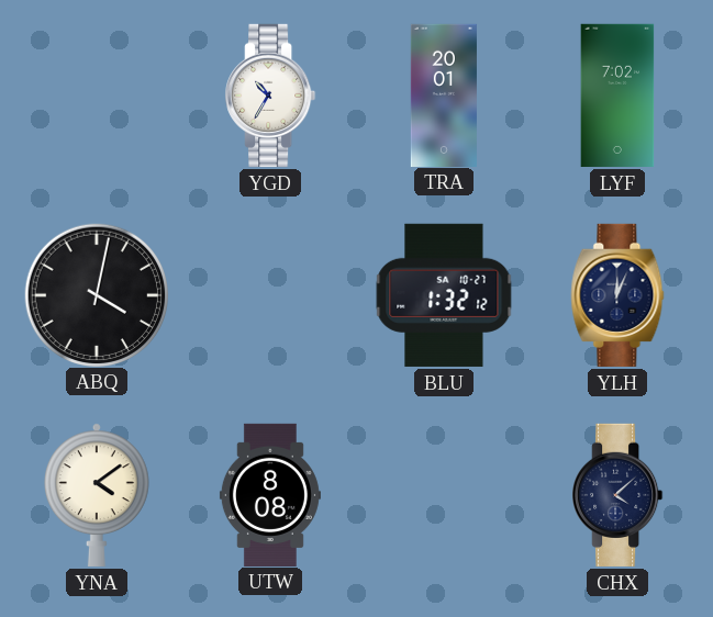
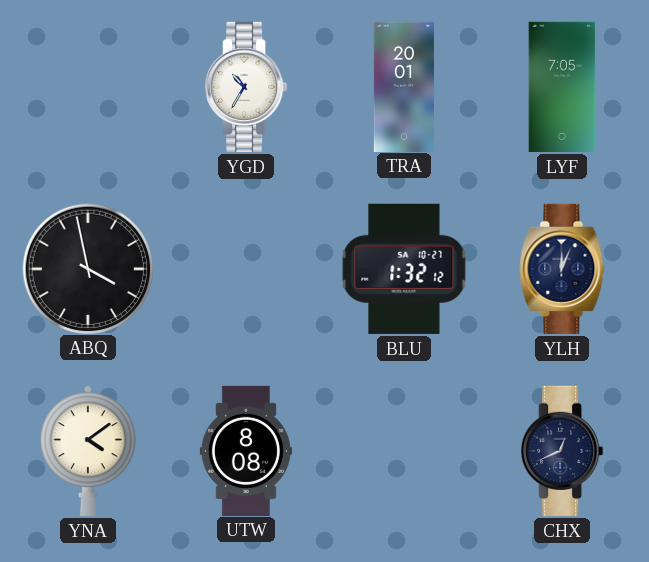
LYF: 7:02 -> 7:05 (562, 87)
ABQ: 4:02 -> 3:58 (87, 268)
CHX: 4:08 -> 12:41 (562, 451)
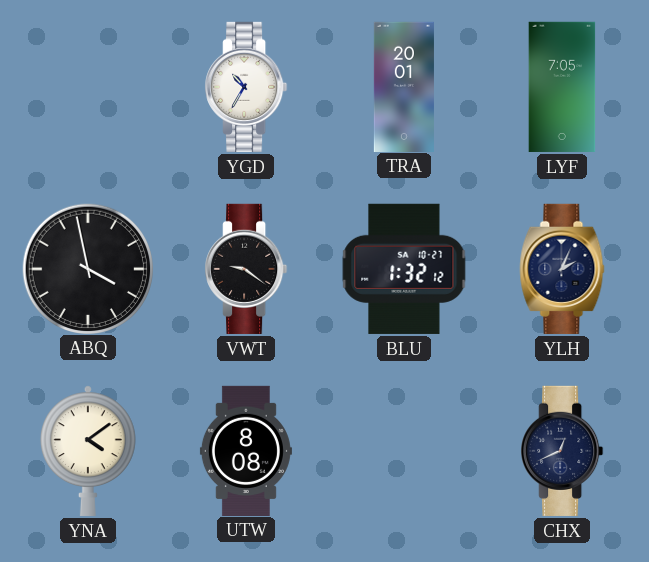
VWT: none -> 9:21 (246, 269)
YLH: 12:04 -> 2:04 (562, 269)
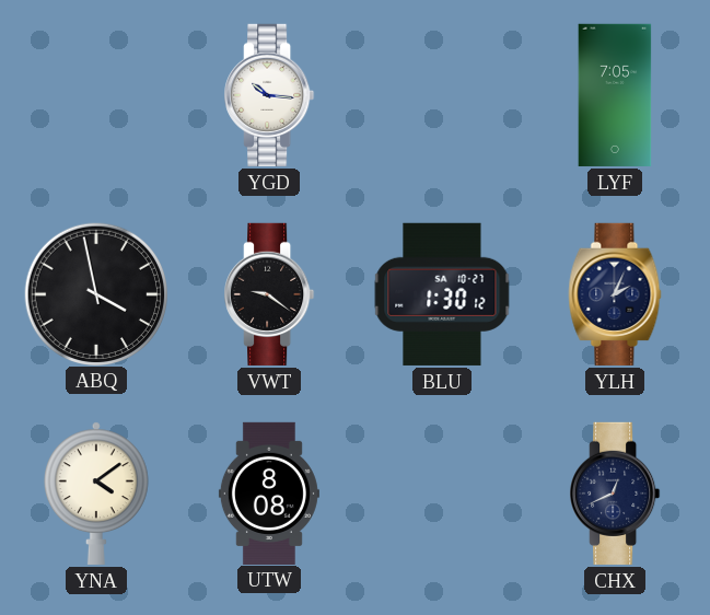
YGD: 10:35 -> 10:16 (269, 95)
TRA: 20:01 -> none (404, 86)
BLU: 1:32 -> 1:30 (442, 294)
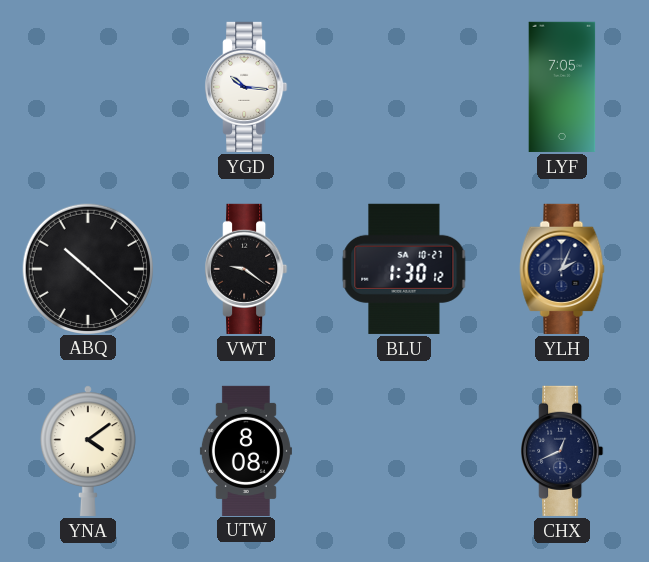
ABQ: 3:58 -> 10:22 (87, 268)
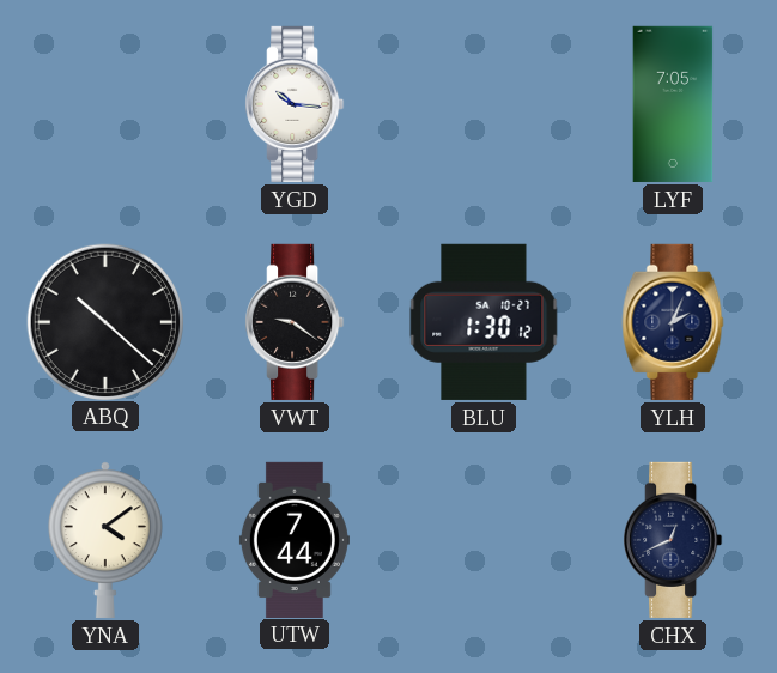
UTW: 8:08 -> 7:44 (295, 539)
